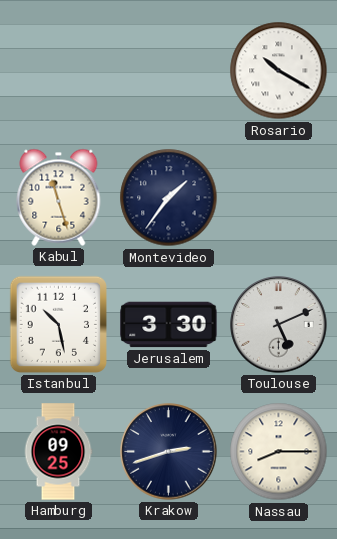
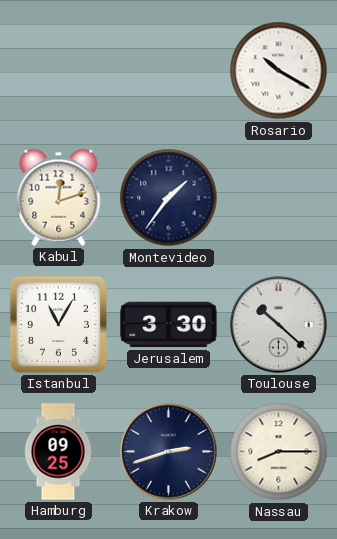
Kabul: 11:27 -> 12:12 (59, 197)
Istanbul: 10:28 -> 11:05 (58, 324)
Toulouse: 5:11 -> 10:22 (279, 325)
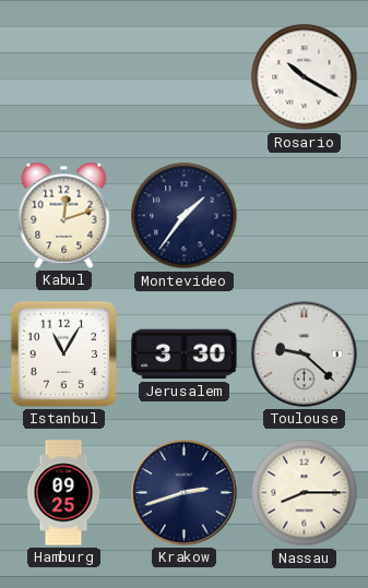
Toulouse: 10:22 -> 9:22 (305, 355)
